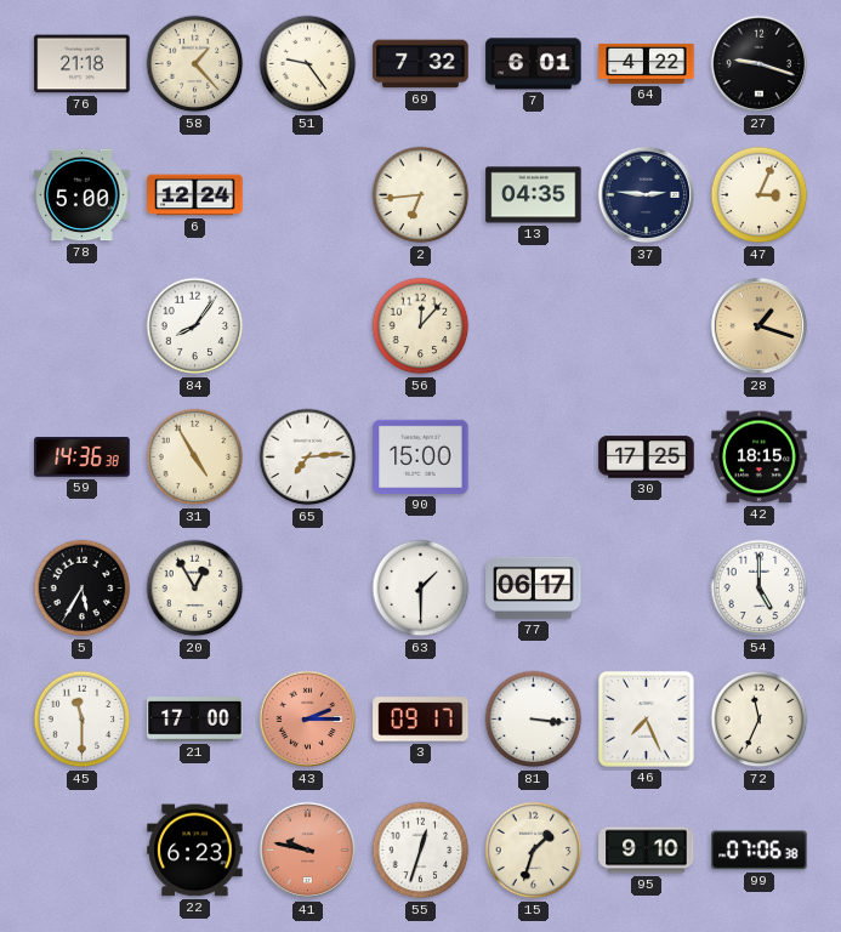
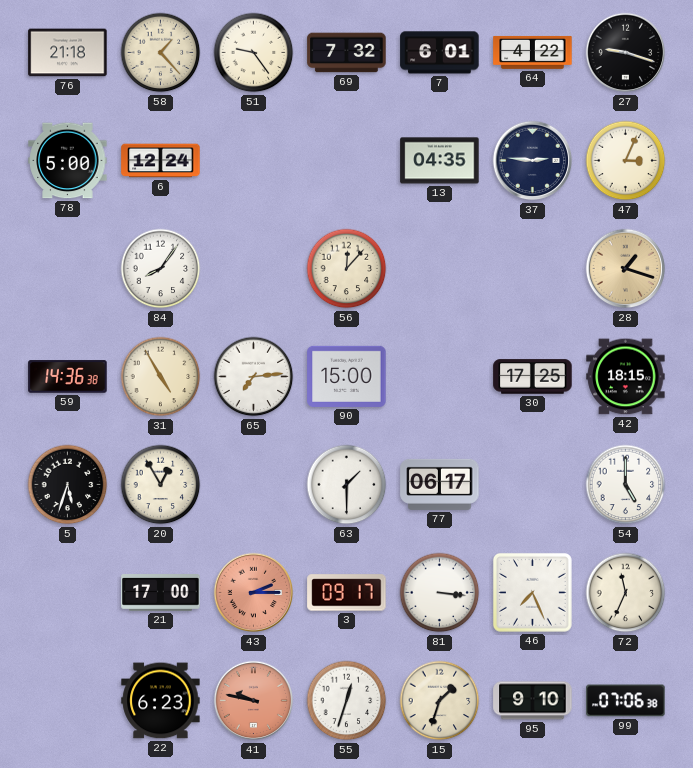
2: 6:44 -> none (421, 195)
5: 5:35 -> 5:33 (68, 485)
45: 11:30 -> none (83, 720)
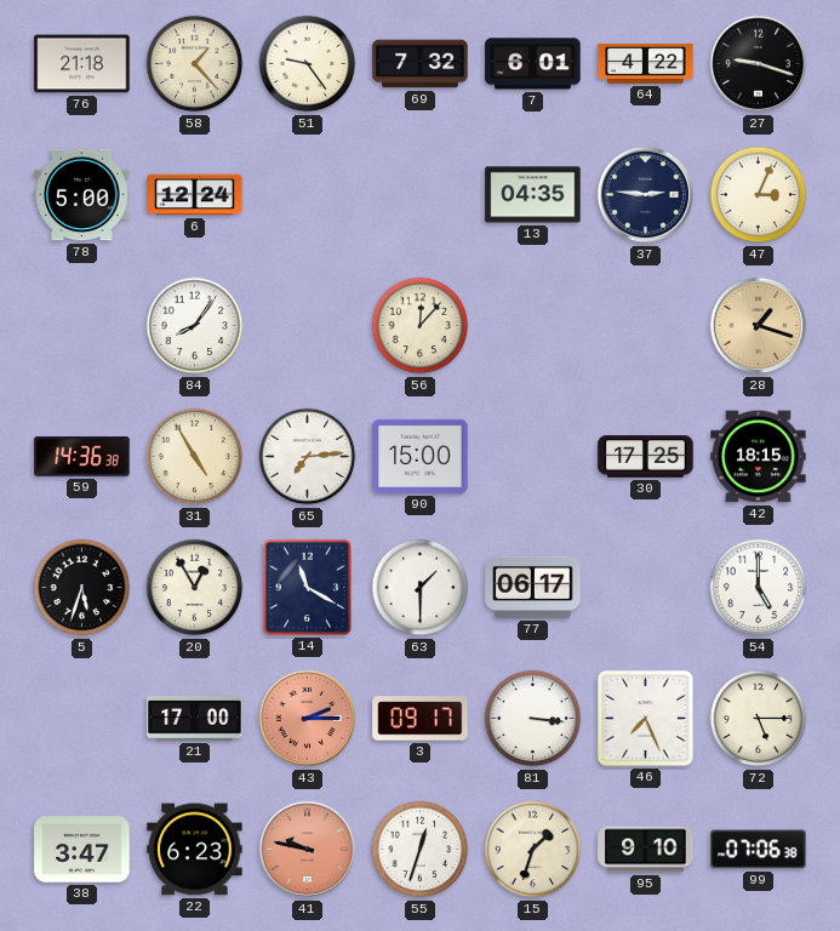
14: none -> 11:20 (307, 587)
72: 11:34 -> 5:15 (759, 719)
38: none -> 3:47 (82, 850)
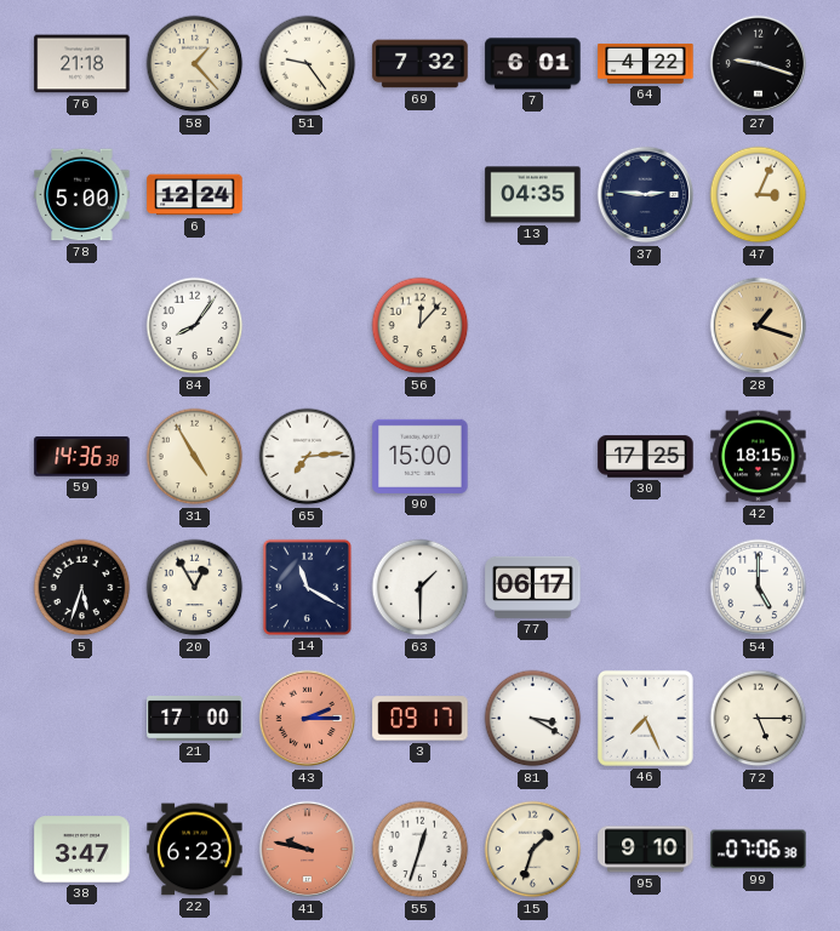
81: 3:16 -> 3:20 (533, 719)
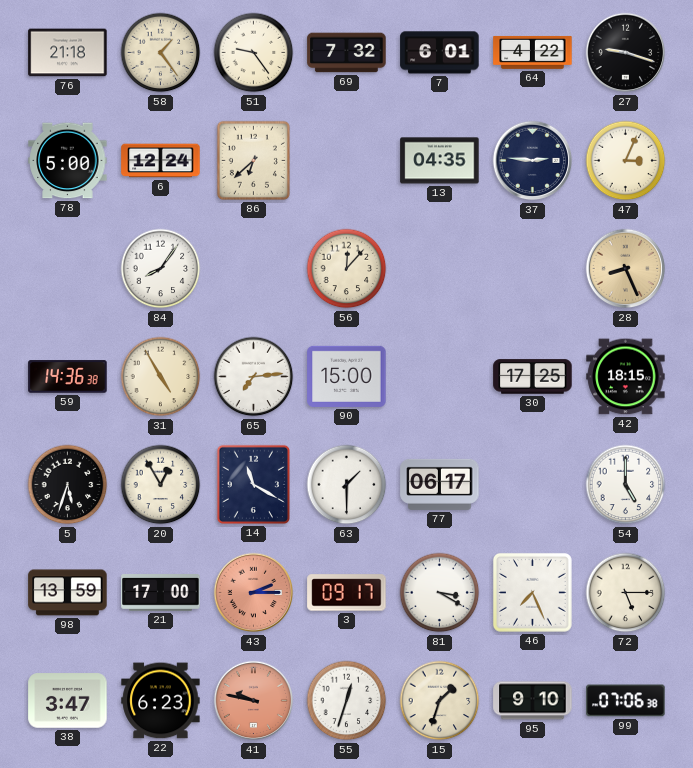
58: 1:23 -> 1:24 (161, 53)
86: none -> 6:38 (253, 160)
28: 1:18 -> 8:26 (626, 269)
98: none -> 13:59 (68, 593)
